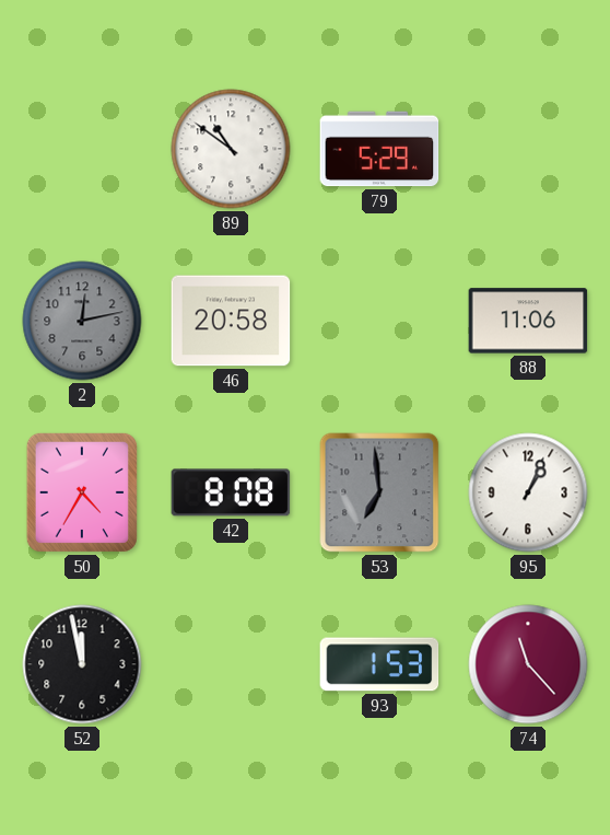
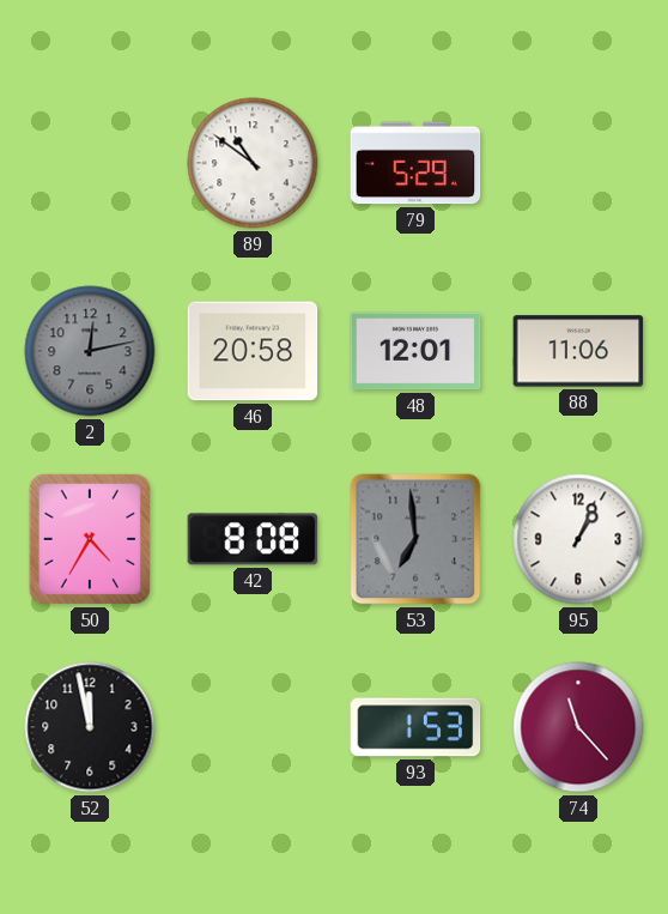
48: none -> 12:01 (415, 351)
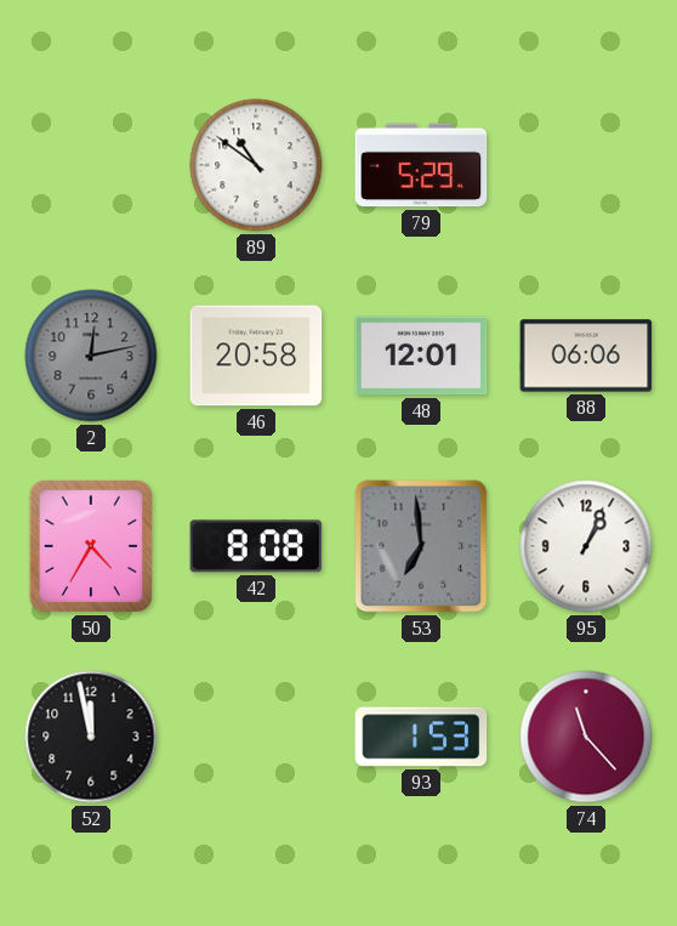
88: 11:06 -> 06:06 (586, 356)
